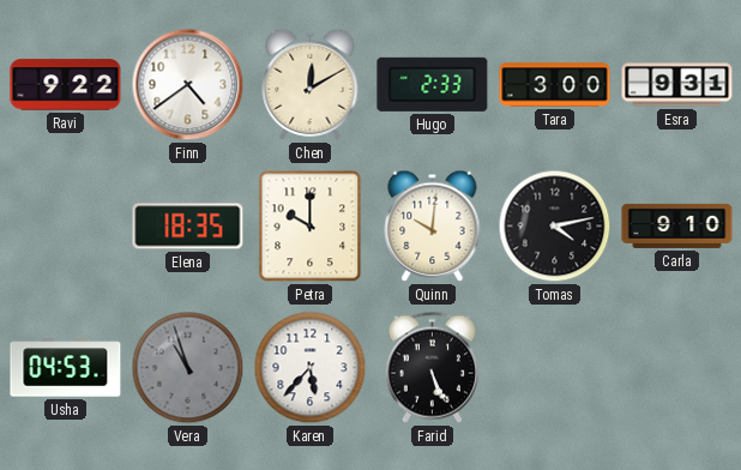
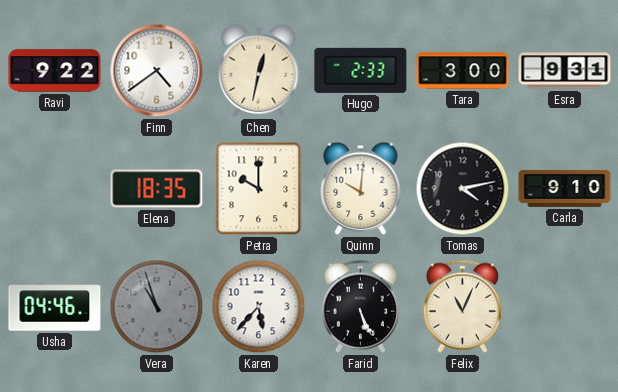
Chen: 12:10 -> 12:32 (259, 70)
Usha: 04:53 -> 04:46 (55, 307)
Felix: none -> 11:04 (462, 306)
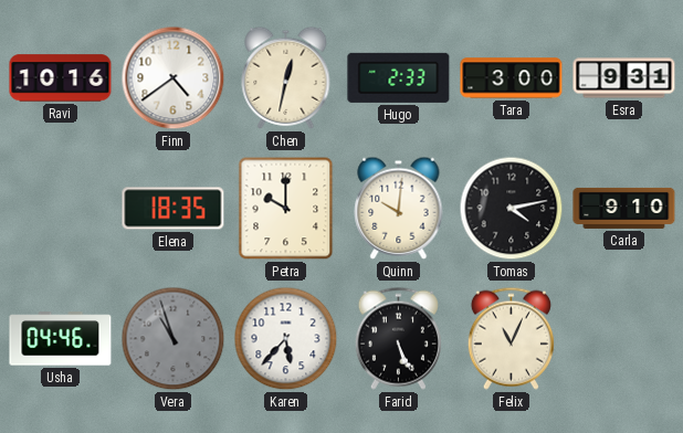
Ravi: 9:22 -> 10:16 (61, 78)
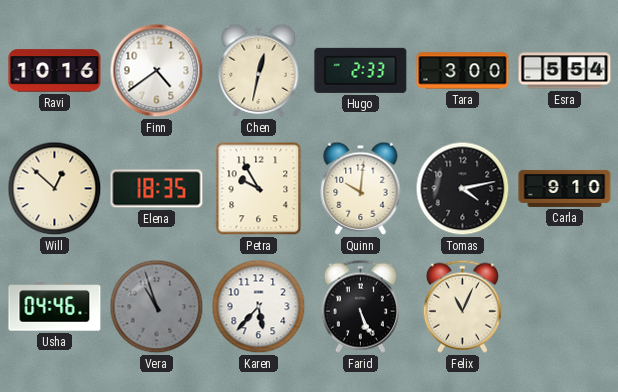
Esra: 9:31 -> 5:54 (565, 71)
Will: none -> 12:52 (55, 189)
Petra: 10:00 -> 9:55 (259, 189)
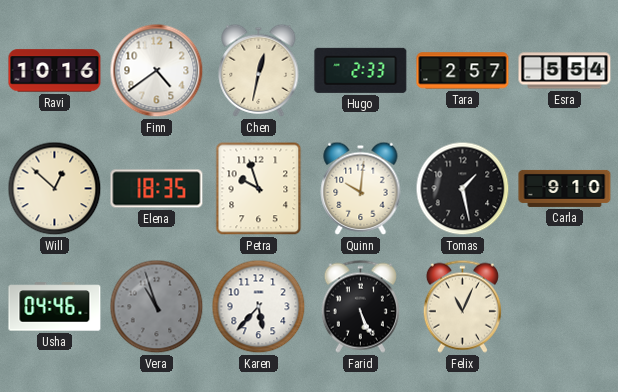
Tara: 3:00 -> 2:57 (463, 71)
Petra: 9:55 -> 9:57 (259, 189)
Tomas: 4:13 -> 1:28 (463, 189)
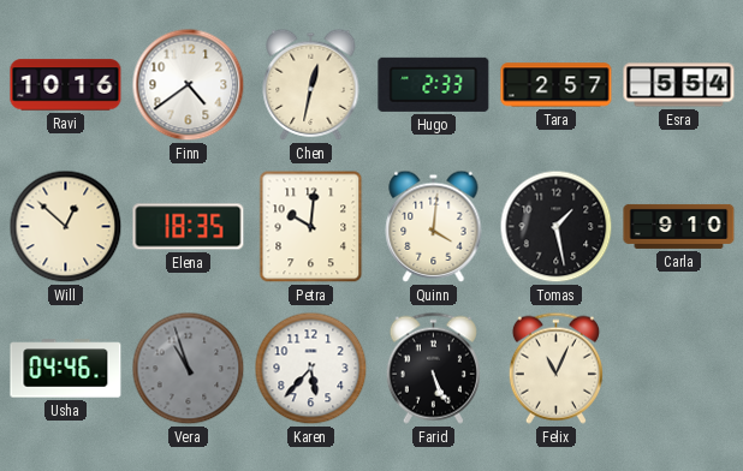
Petra: 9:57 -> 10:01 (311, 227)
Quinn: 10:01 -> 4:01 (434, 226)
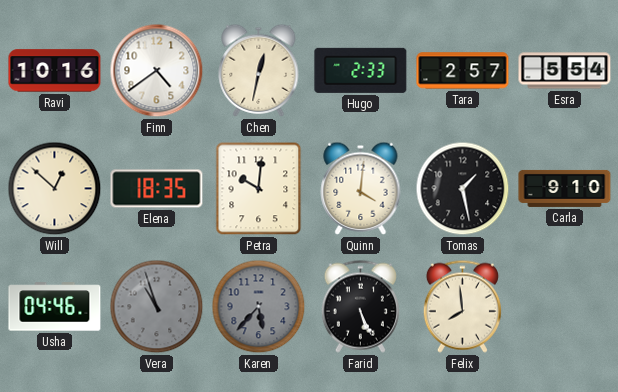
Karen dial: white -> grey (259, 307)
Felix: 11:04 -> 7:59 (462, 306)
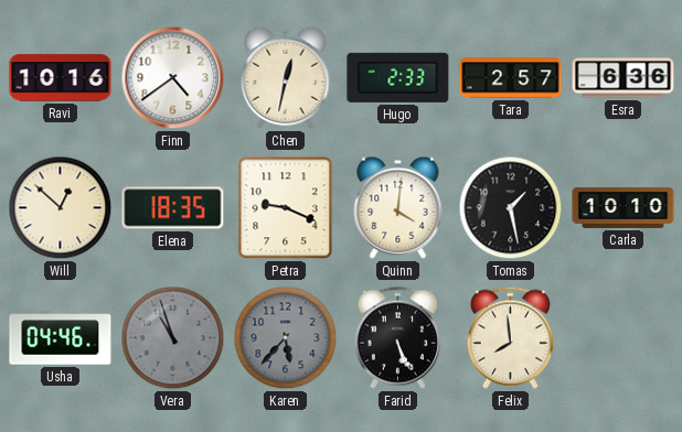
Esra: 5:54 -> 6:36 (624, 78)
Petra: 10:01 -> 9:19 (286, 208)
Carla: 9:10 -> 10:10 (624, 207)
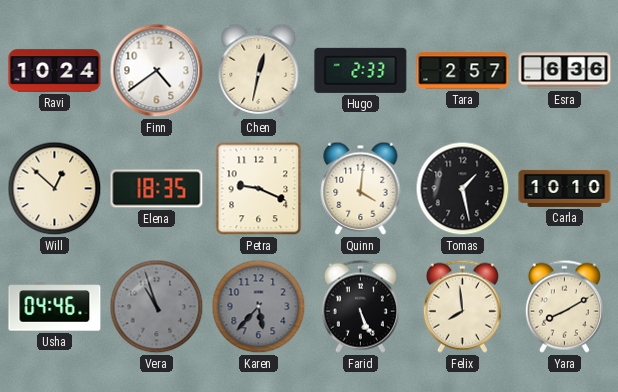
Ravi: 10:16 -> 10:24 (55, 71)
Yara: none -> 8:10 (564, 306)
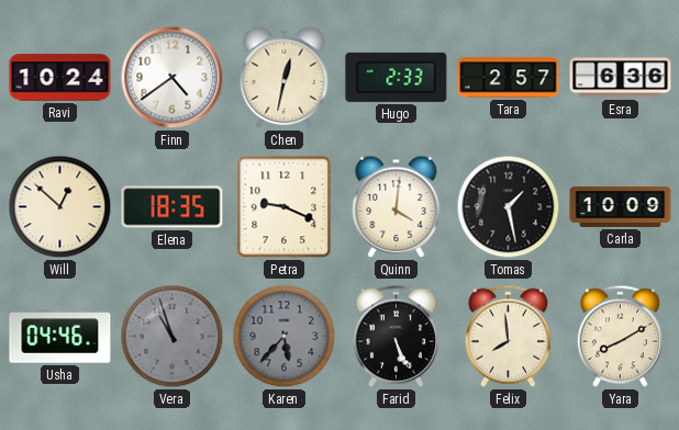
Carla: 10:10 -> 10:09 (621, 206)
